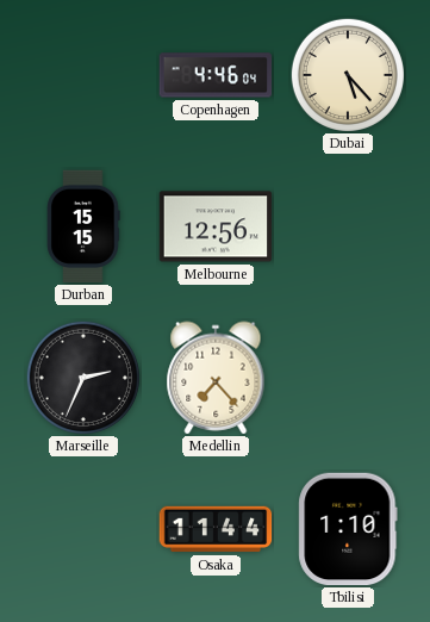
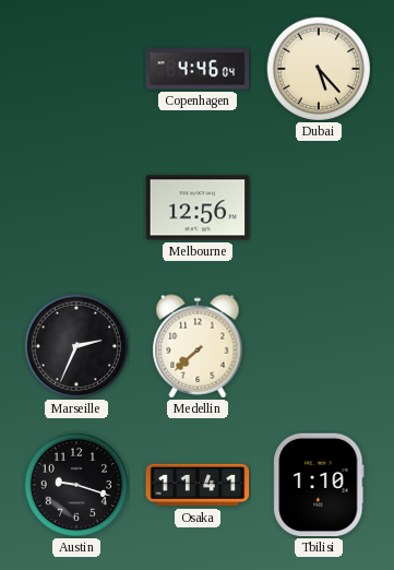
Durban: 15:15 -> none (83, 226)
Medellin: 7:23 -> 7:38 (198, 346)
Austin: none -> 9:18 (76, 485)
Osaka: 11:44 -> 11:41 (198, 485)
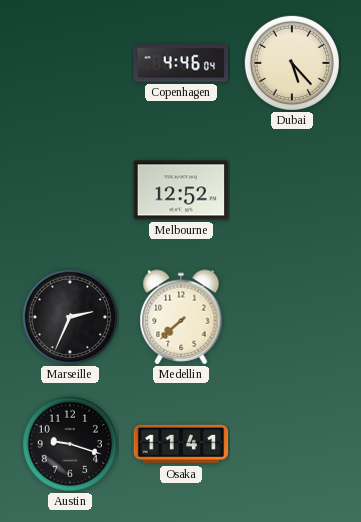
Melbourne: 12:56 -> 12:52 (181, 190)
Tbilisi: 1:10 -> none (319, 485)
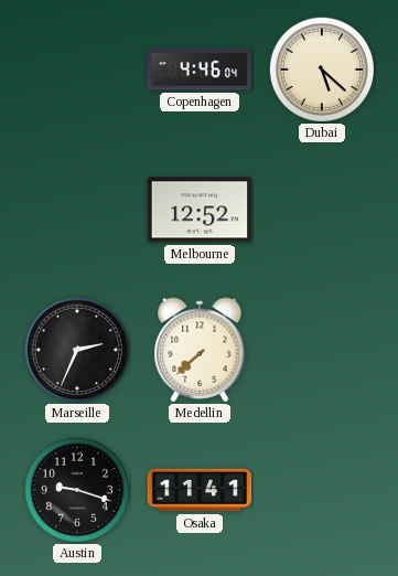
Dubai: 5:23 -> 5:22 (322, 70)
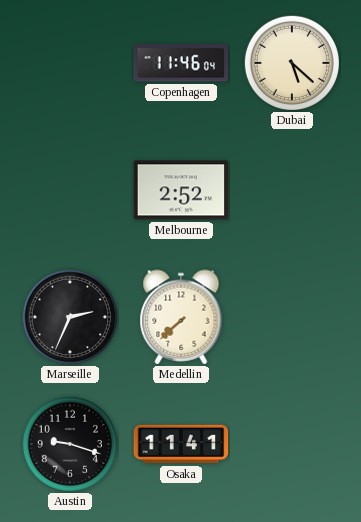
Copenhagen: 4:46 -> 11:46 (181, 63)
Melbourne: 12:52 -> 2:52 (181, 190)
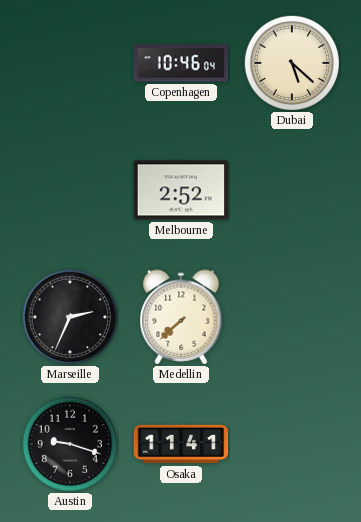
Copenhagen: 11:46 -> 10:46 (181, 63)
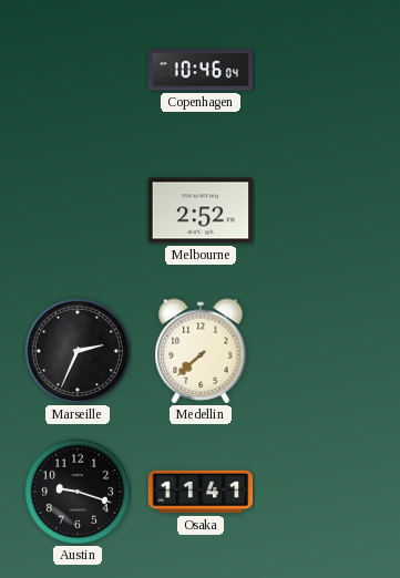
Dubai: 5:22 -> none (292, 63)
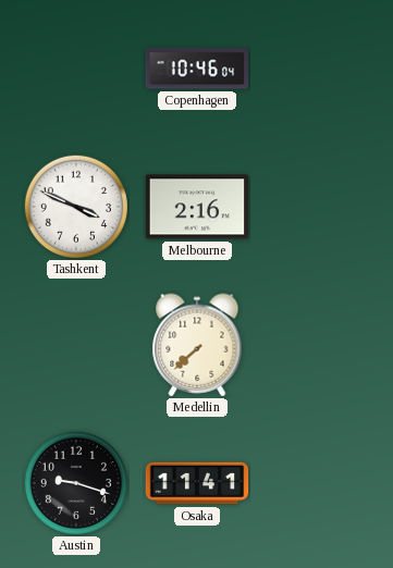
Tashkent: none -> 3:49 (76, 207)
Melbourne: 2:52 -> 2:16 (197, 207)
Marseille: 2:34 -> none (78, 351)
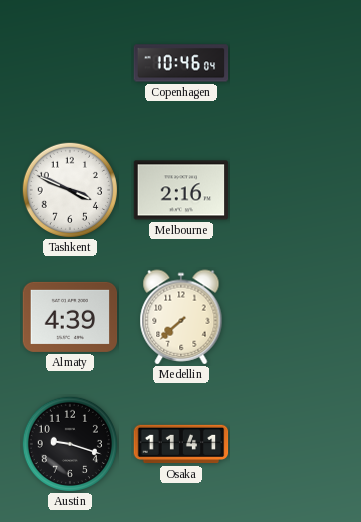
Almaty: none -> 4:39 (70, 317)
